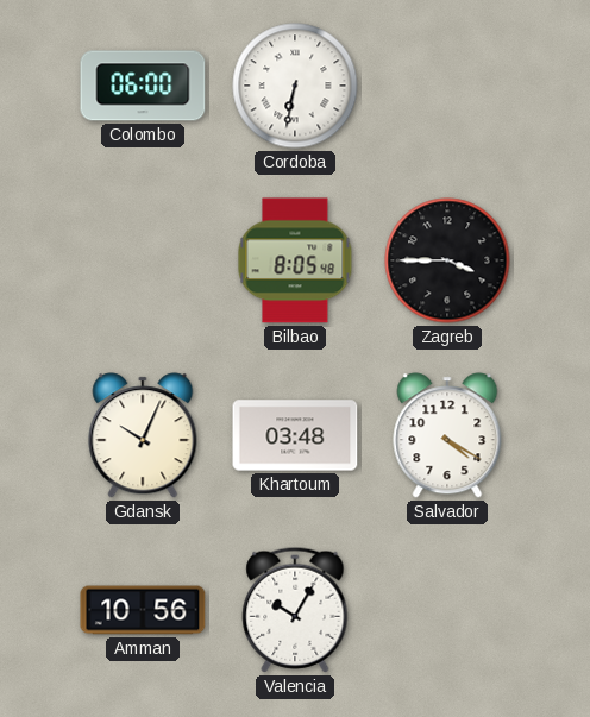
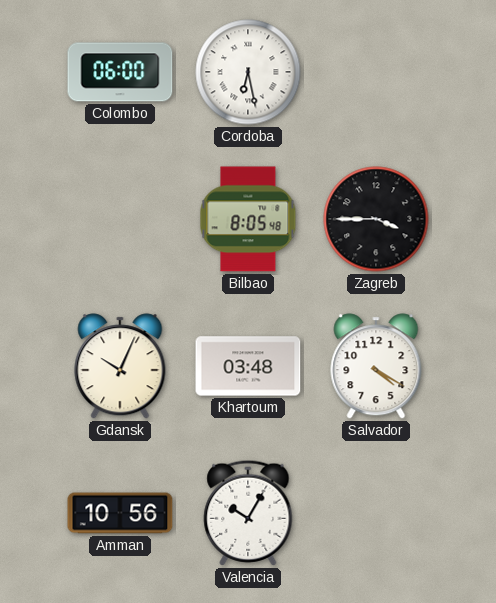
Cordoba: 6:32 -> 6:28 (248, 72)
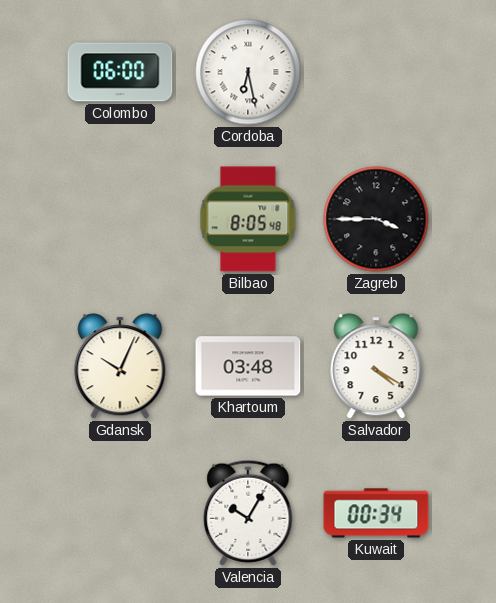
Amman: 10:56 -> none (120, 513)
Kuwait: none -> 00:34 (376, 513)
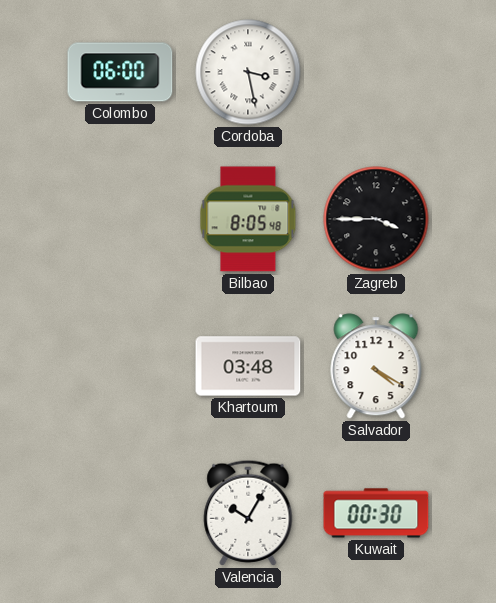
Cordoba: 6:28 -> 3:28 (248, 72)
Gdansk: 10:04 -> none (120, 366)
Kuwait: 00:34 -> 00:30 (376, 513)
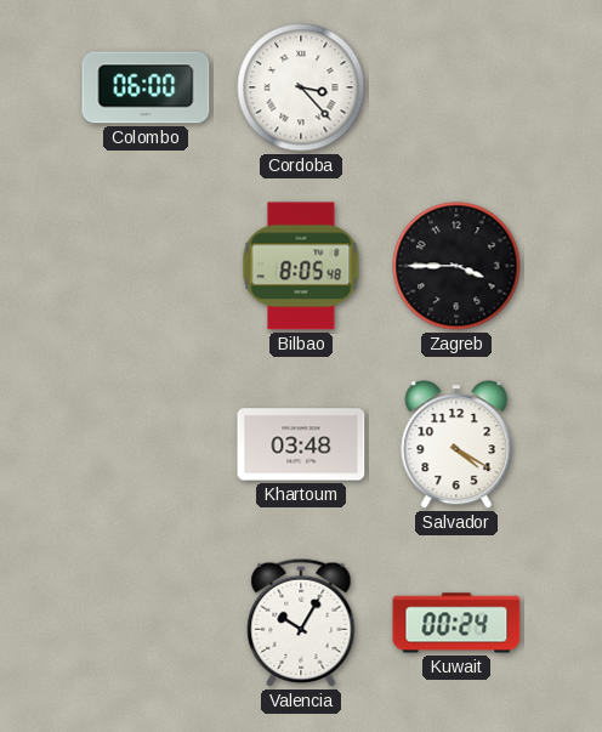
Cordoba: 3:28 -> 3:23 (301, 87)
Kuwait: 00:30 -> 00:24 (456, 623)
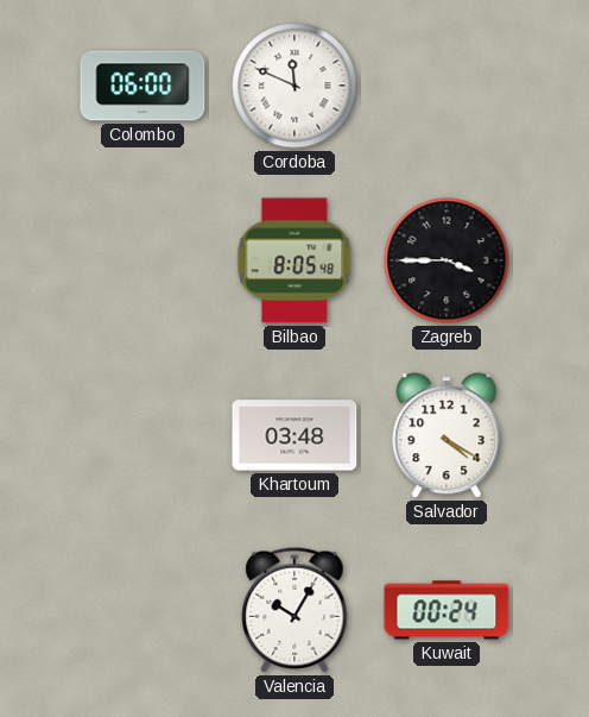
Cordoba: 3:23 -> 11:49 (294, 86)
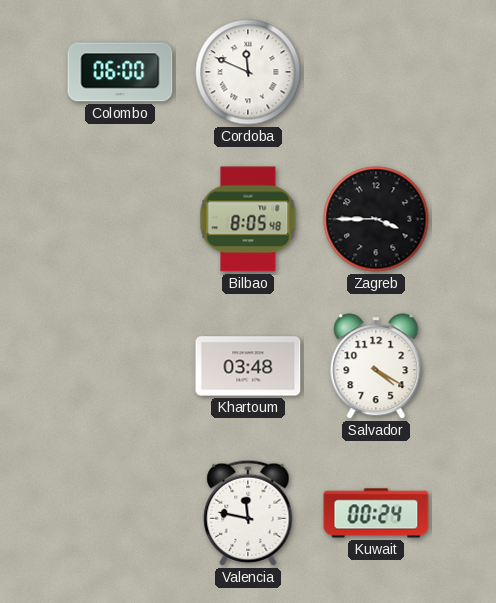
Valencia: 10:05 -> 11:47 (248, 513)
